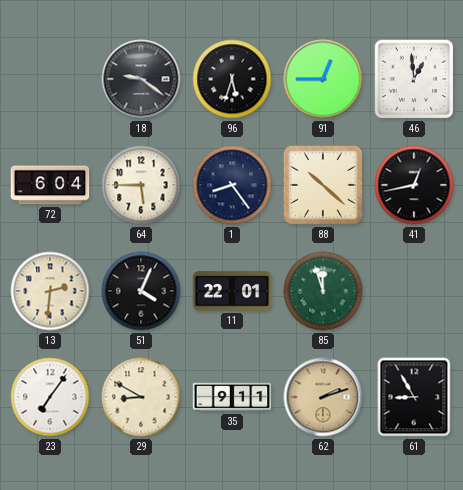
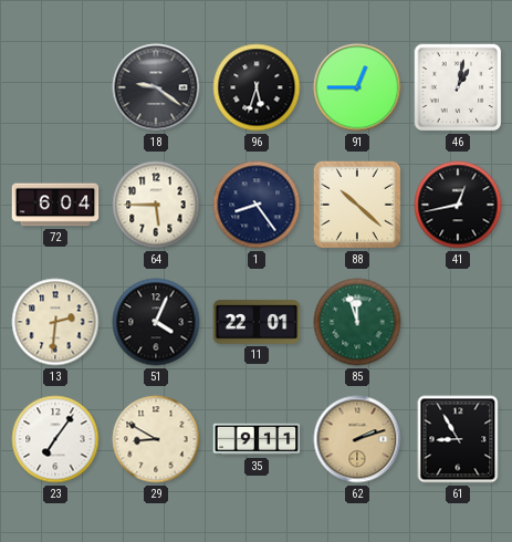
46: 12:59 -> 1:02 (458, 87)
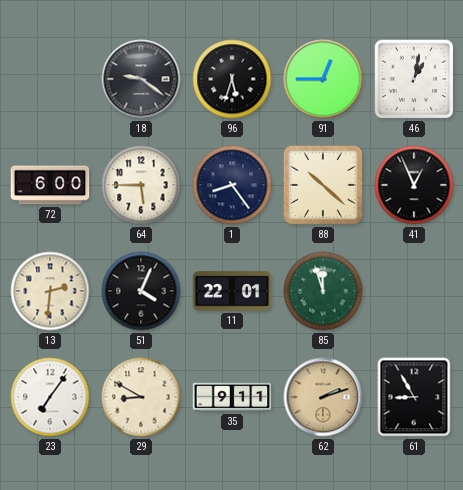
72: 6:04 -> 6:00 (50, 185)
41: 12:43 -> 12:56 (414, 185)
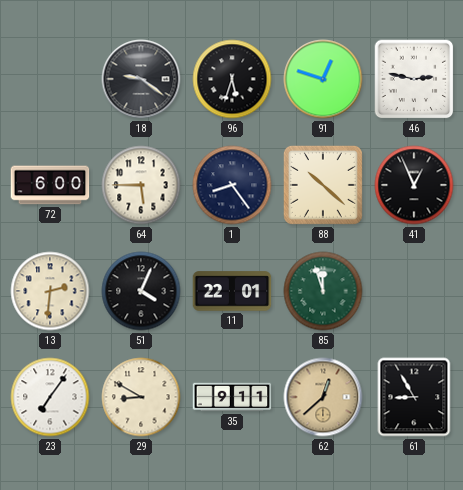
91: 12:45 -> 12:48 (323, 79)
46: 1:02 -> 2:47 (414, 79)
62: 2:12 -> 12:38 (323, 397)
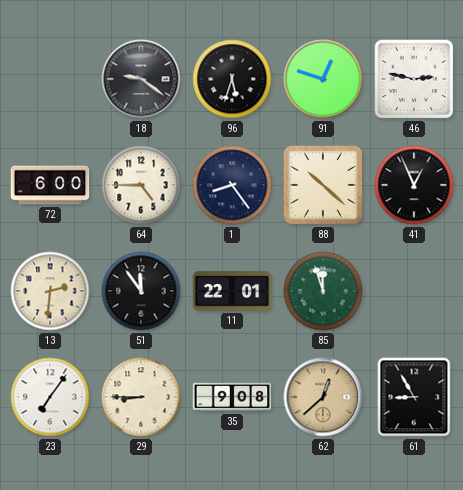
64: 5:45 -> 4:45 (141, 185)
51: 4:04 -> 11:54 (141, 291)
29: 8:50 -> 8:45 (141, 397)
35: 9:11 -> 9:08 (232, 397)
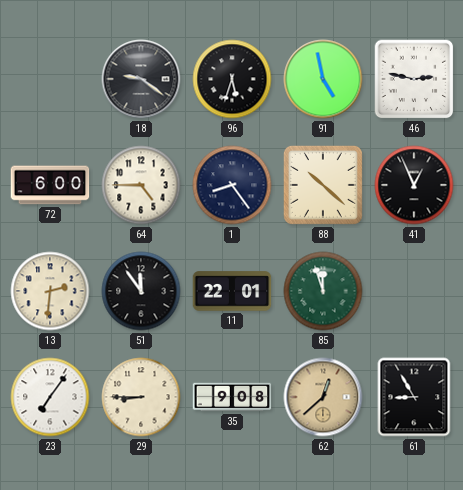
91: 12:48 -> 4:58 (323, 79)
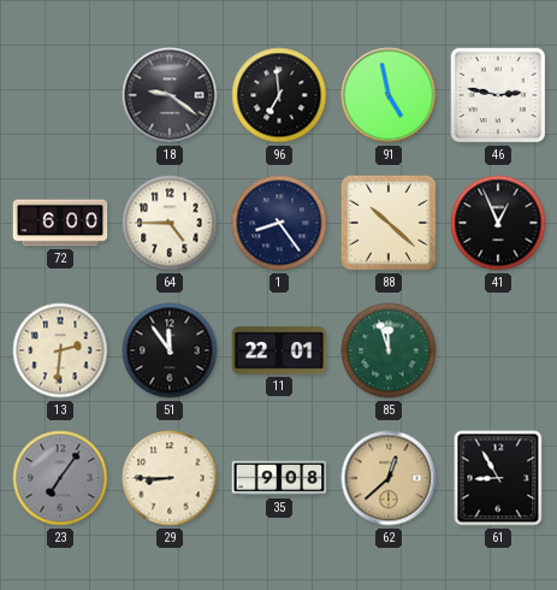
96: 5:33 -> 6:59 (279, 95)
23 dial: white -> grey (60, 478)
